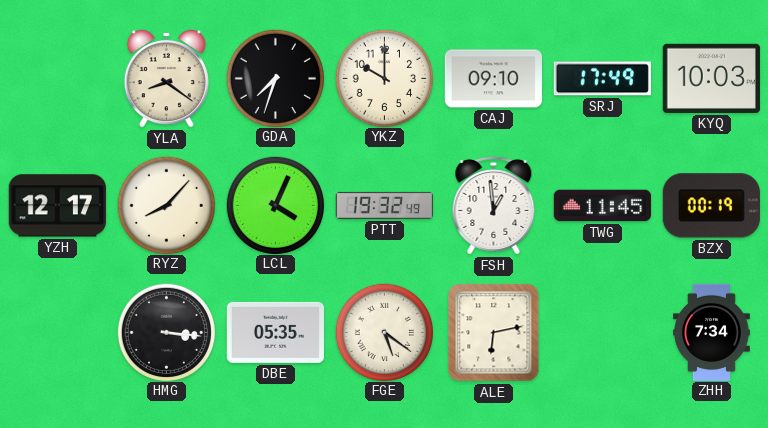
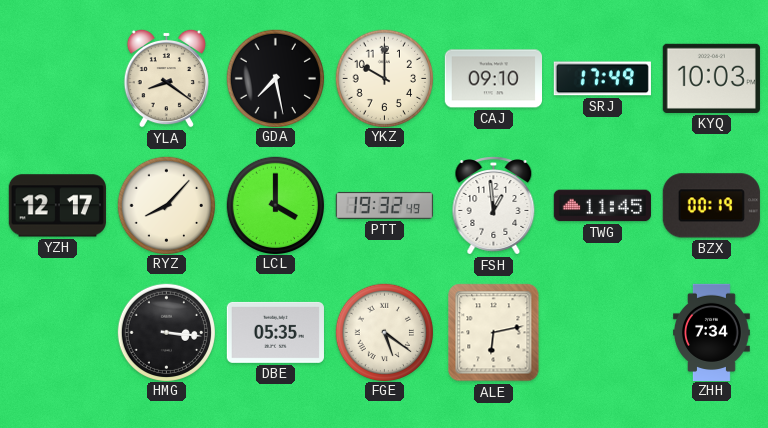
GDA: 7:33 -> 7:28 (275, 78)
LCL: 4:04 -> 4:00 (275, 205)
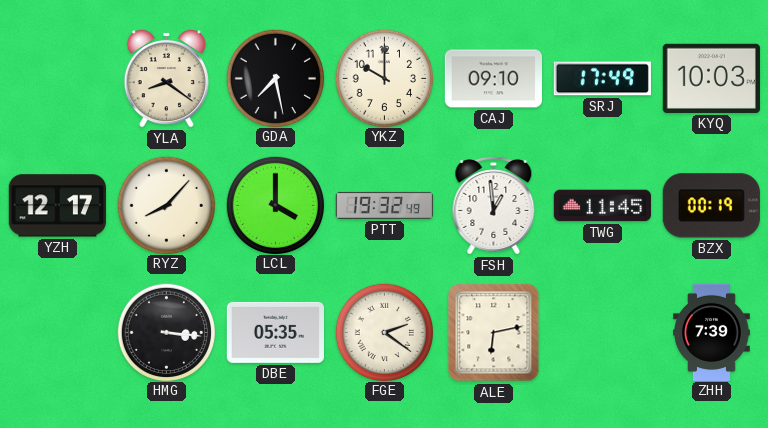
FGE: 5:21 -> 2:21 (384, 332)
ZHH: 7:34 -> 7:39 (712, 332)
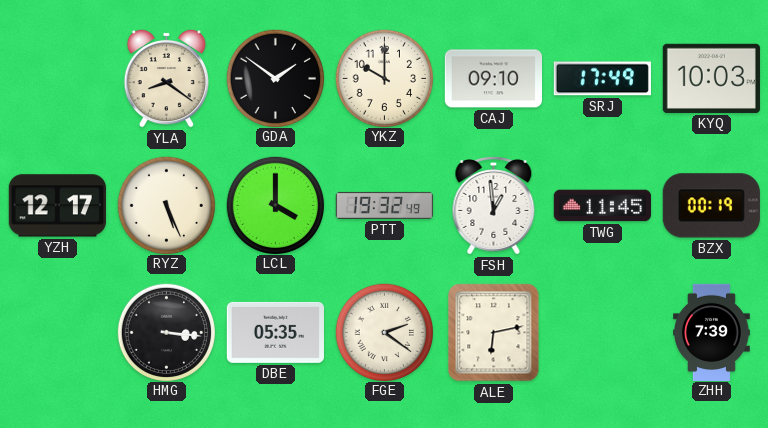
GDA: 7:28 -> 1:51 (275, 78)
RYZ: 8:07 -> 5:26 (166, 205)
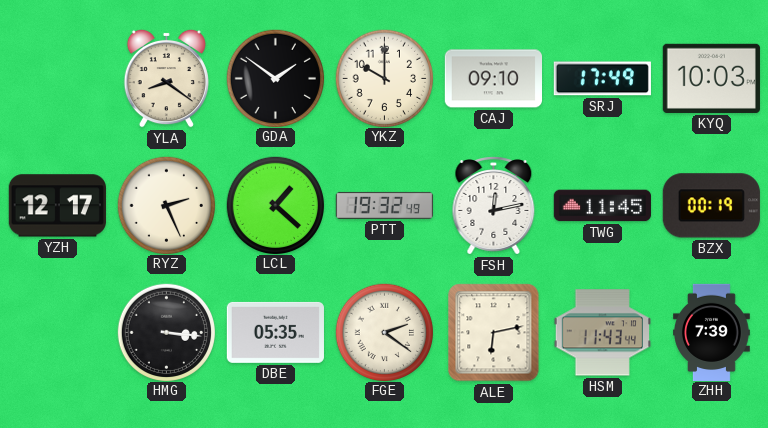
RYZ: 5:26 -> 2:26 (166, 205)
LCL: 4:00 -> 1:22 (275, 205)
FSH: 12:59 -> 12:13 (494, 206)
HSM: none -> 11:43 (602, 333)
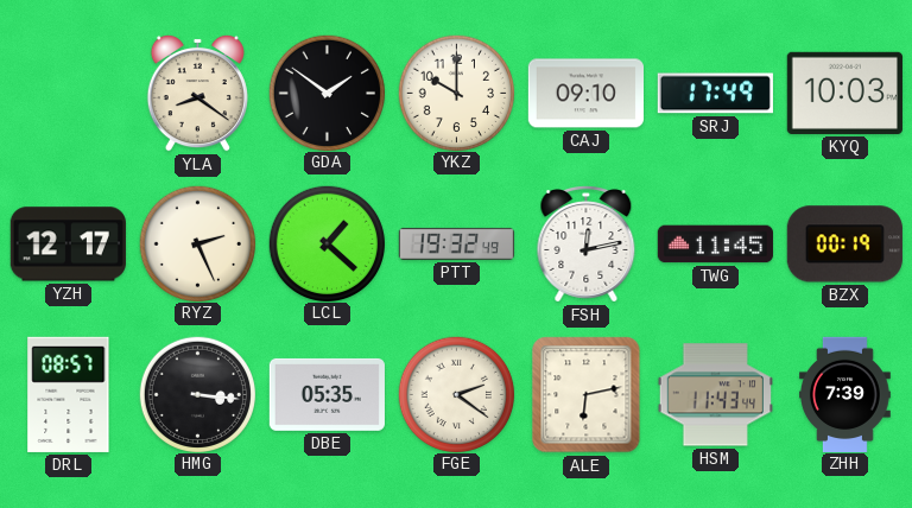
DRL: none -> 08:57 (69, 394)
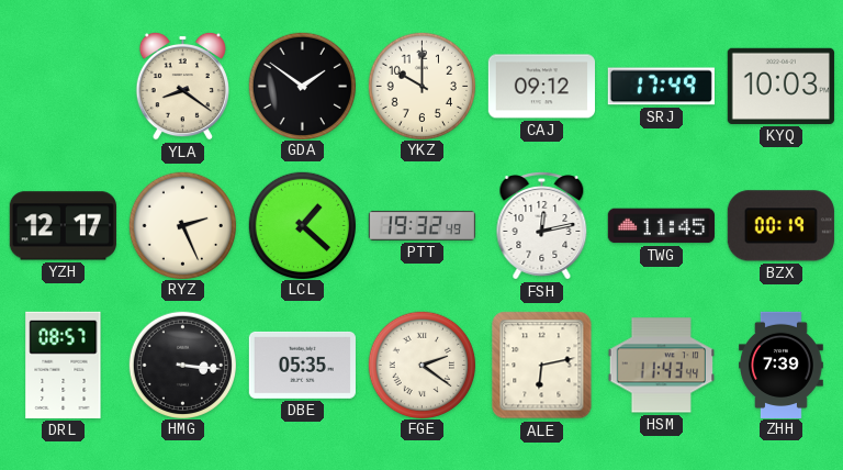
CAJ: 09:10 -> 09:12 (541, 87)
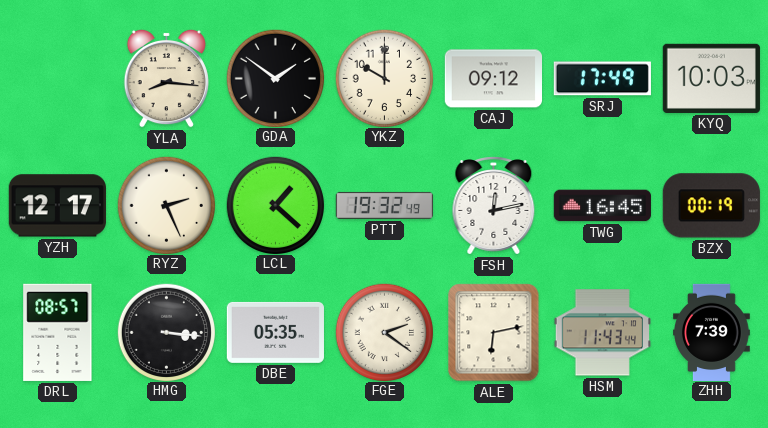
YLA: 8:21 -> 8:16 (166, 78)
TWG: 11:45 -> 16:45 (602, 206)
